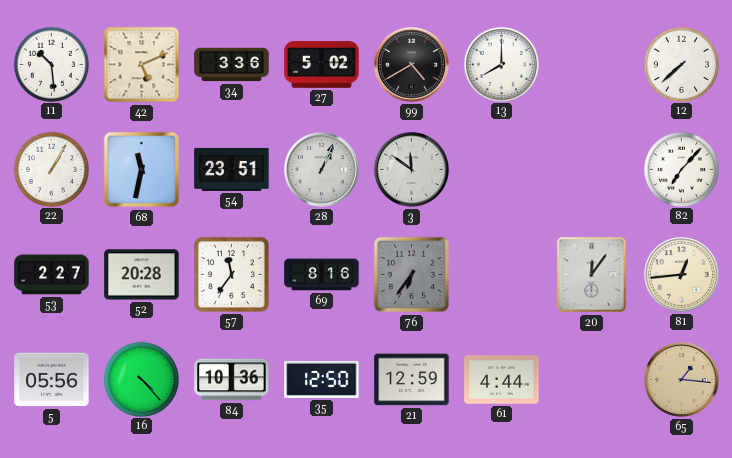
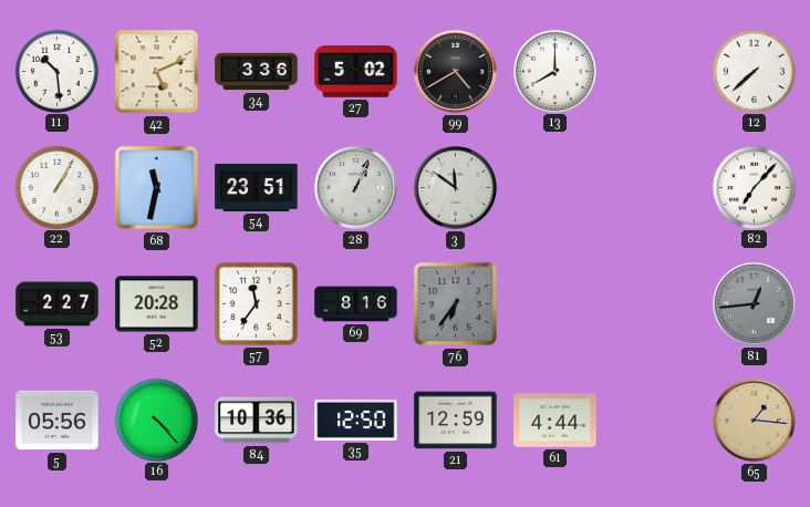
20: 12:06 -> none (592, 275)
81 dial: cream -> grey (755, 304)
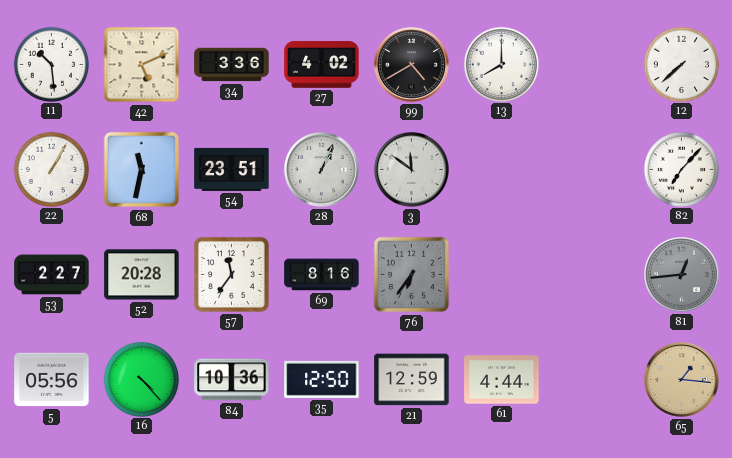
27: 5:02 -> 4:02 (322, 65)
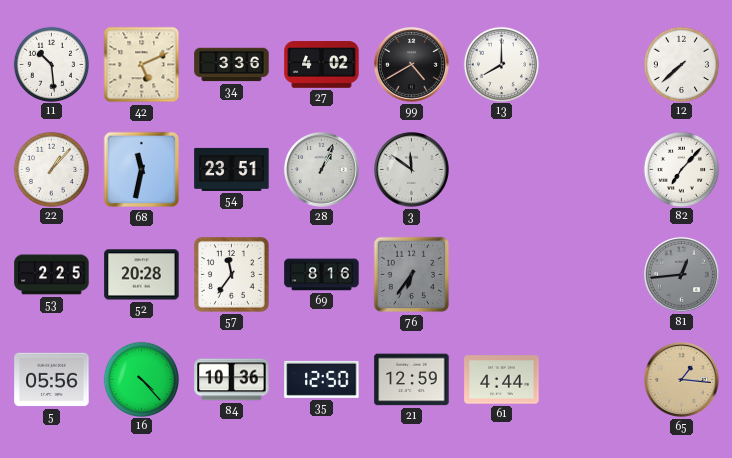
22: 1:05 -> 1:07 (51, 169)
53: 2:27 -> 2:25 (52, 275)
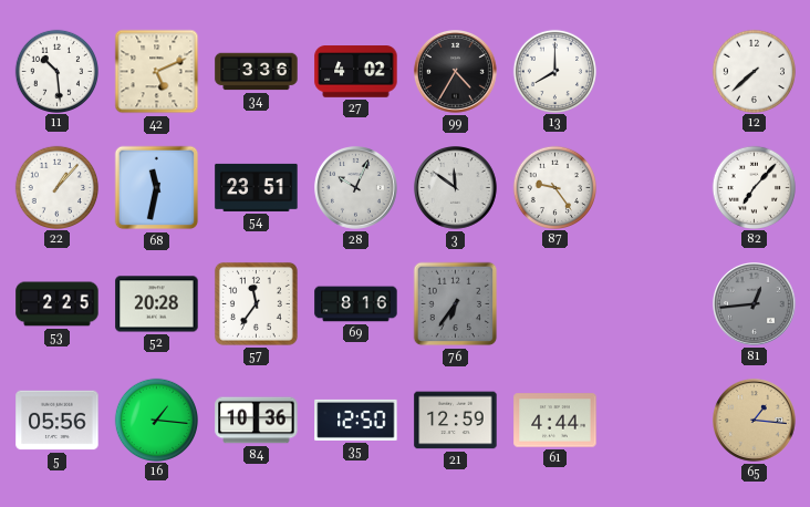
99: 4:40 -> 4:35 (456, 72)
28: 1:04 -> 10:04 (356, 188)
87: none -> 9:24 (554, 187)
16: 4:23 -> 1:16 (156, 420)
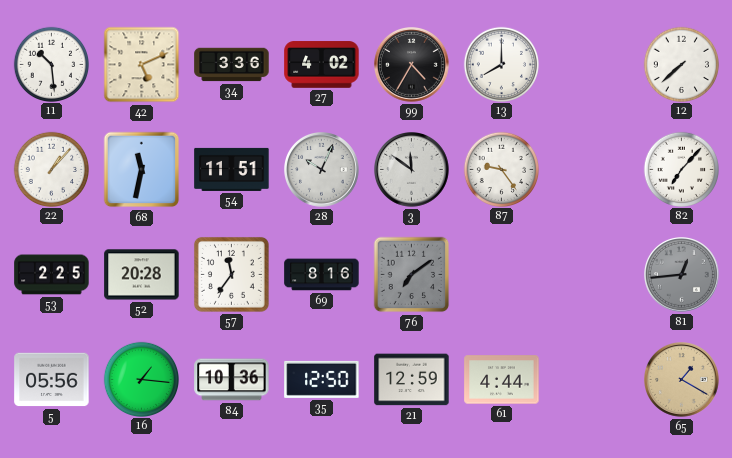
54: 23:51 -> 11:51 (232, 169)
76: 6:36 -> 7:09 (412, 275)
65: 1:16 -> 1:20 (682, 380)
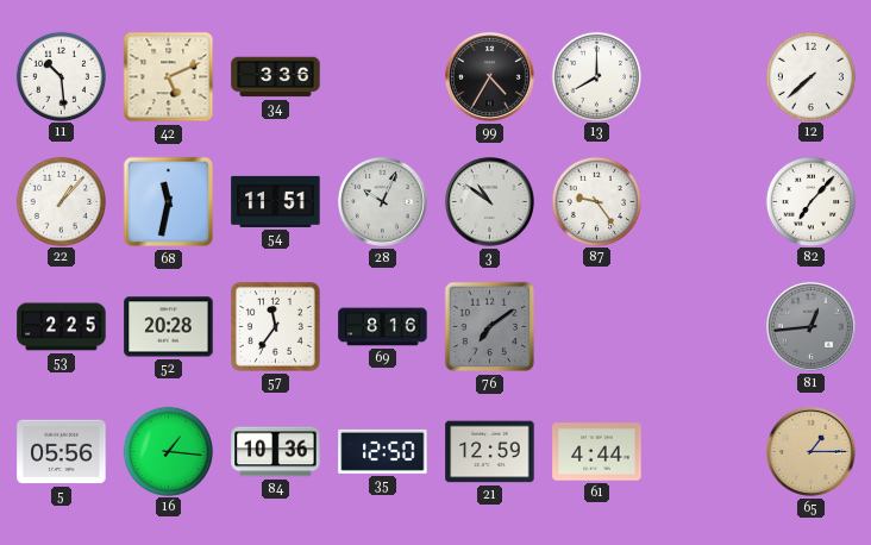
27: 4:02 -> none (322, 65)
3: 11:51 -> 10:51 (490, 202)
65: 1:20 -> 1:15 (812, 452)
